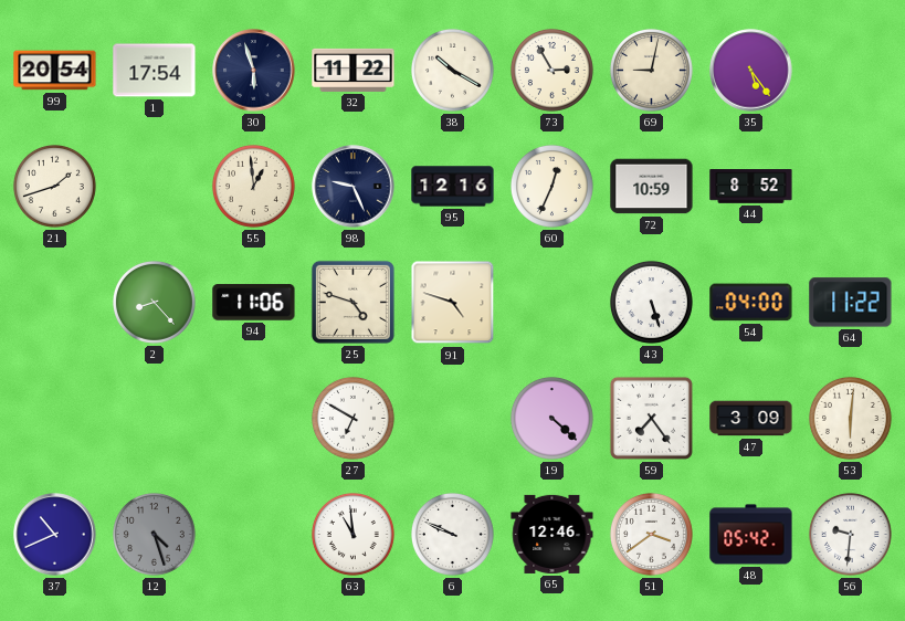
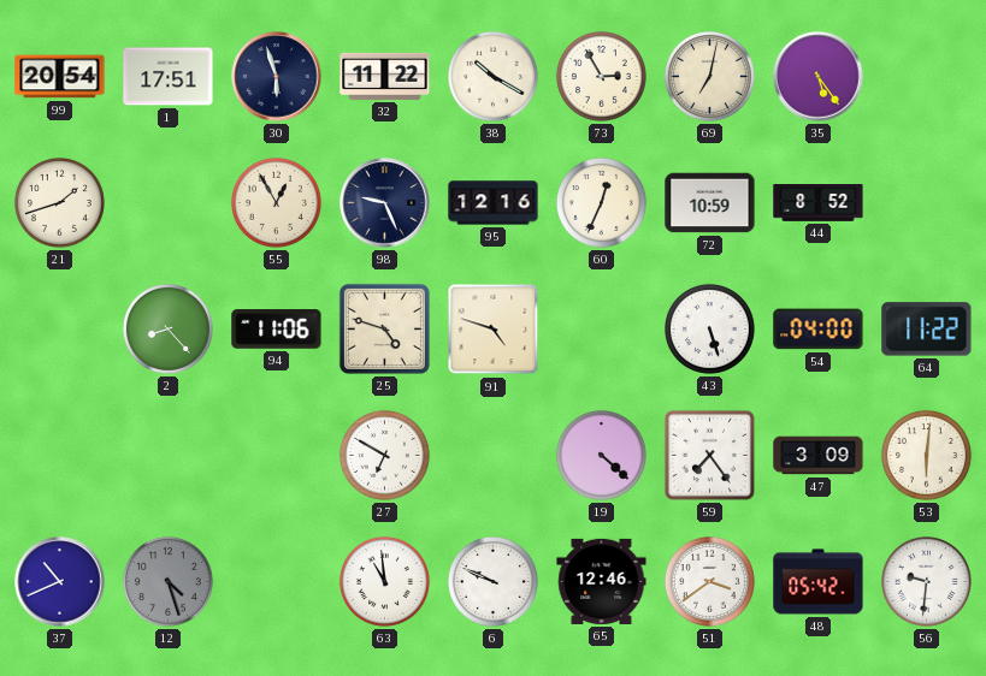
1: 17:54 -> 17:51 (169, 77)
69: 9:02 -> 7:02 (709, 76)
55: 12:59 -> 12:55 (276, 202)
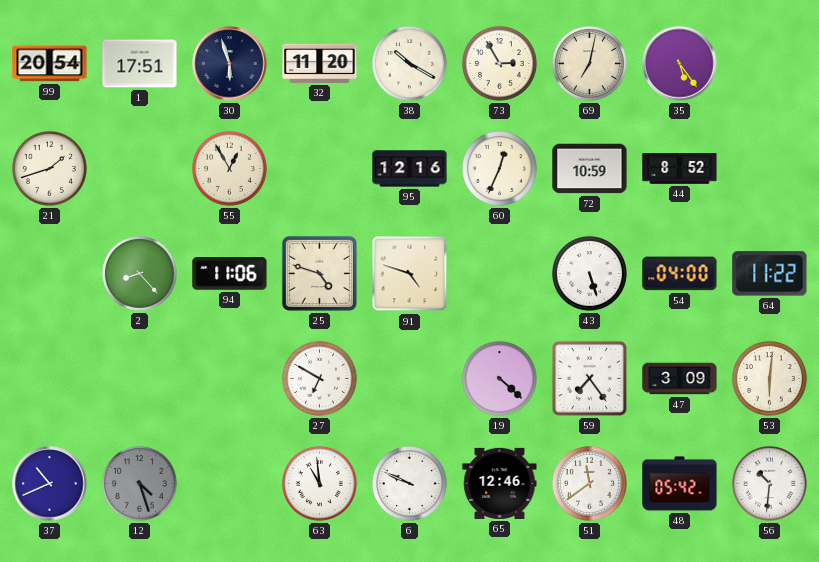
32: 11:22 -> 11:20 (320, 63)
98: 9:26 -> none (385, 203)
51: 3:39 -> 11:39 (589, 483)
56: 9:31 -> 10:31 (769, 483)
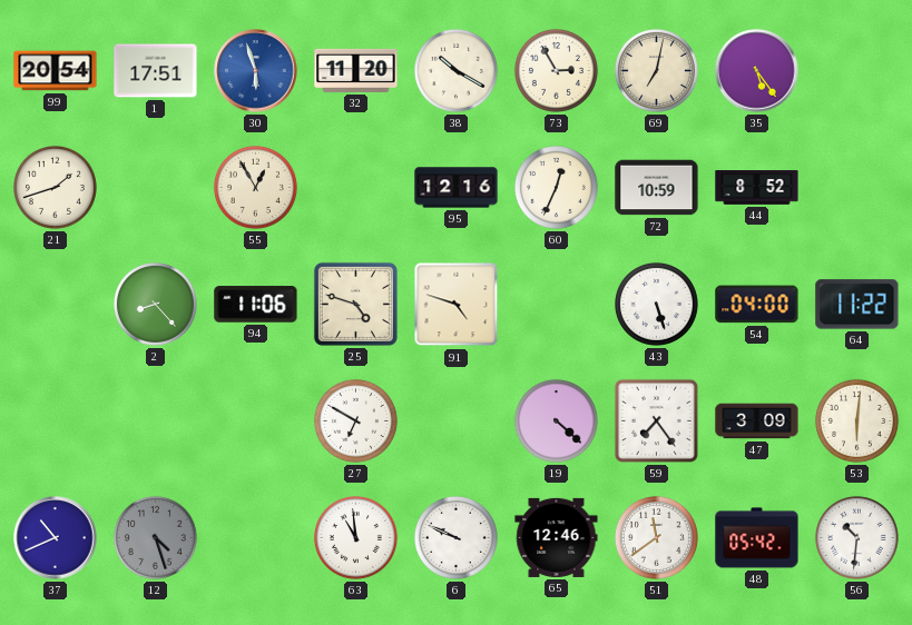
30 dial: navy -> blue (256, 71)
